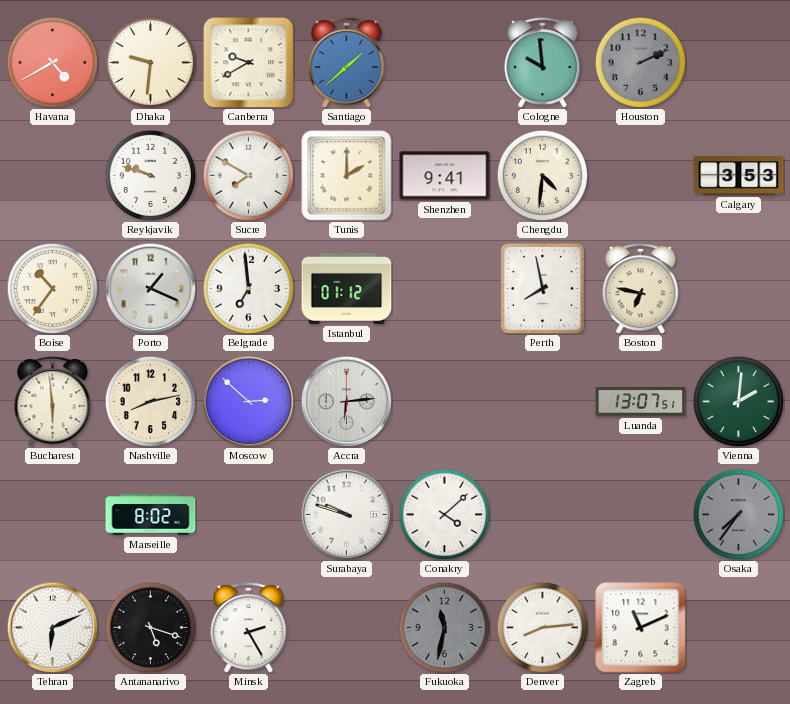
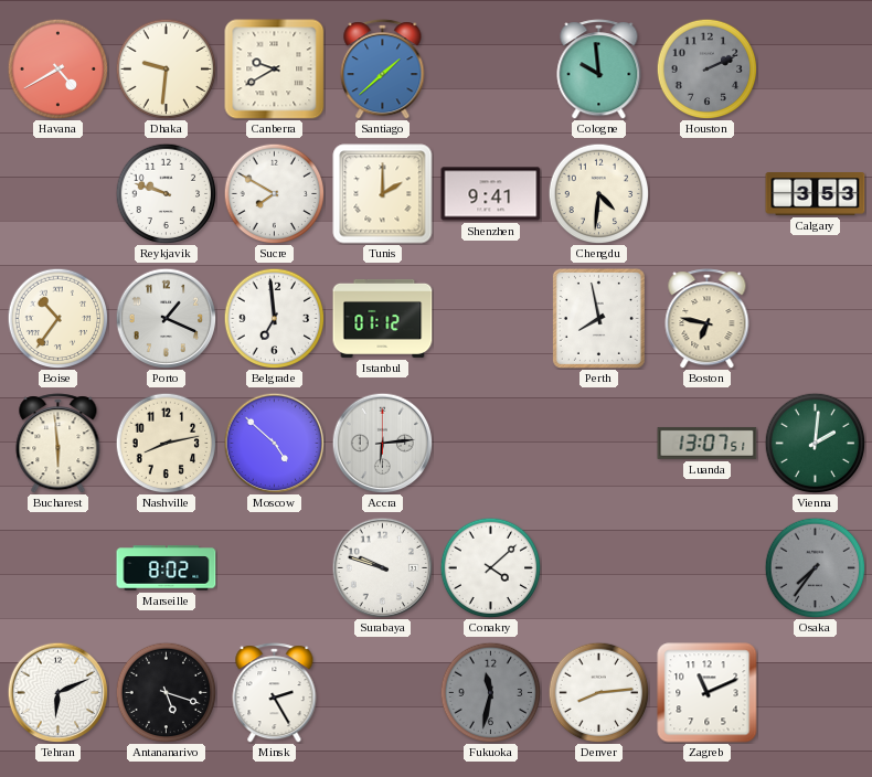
Moscow: 2:52 -> 4:52 (274, 443)
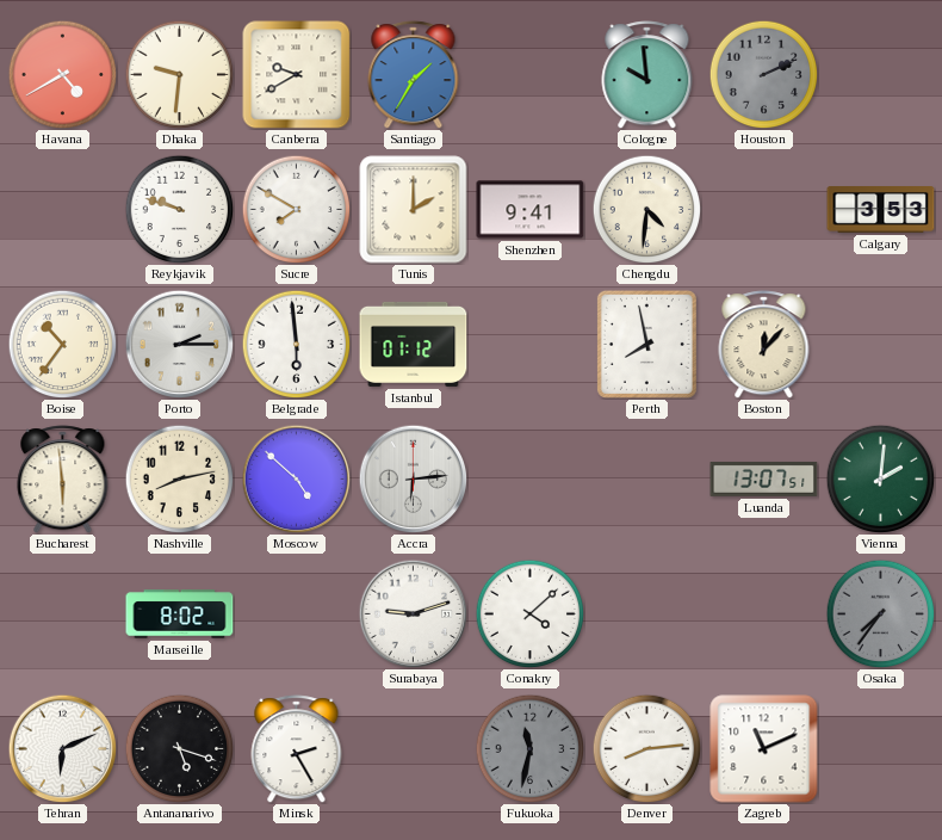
Santiago: 1:38 -> 1:35 (414, 75)
Porto: 1:19 -> 2:15 (179, 344)
Belgrade: 6:59 -> 5:59 (296, 344)
Boston: 6:47 -> 12:07 (764, 345)
Surabaya: 9:48 -> 9:12 (413, 613)
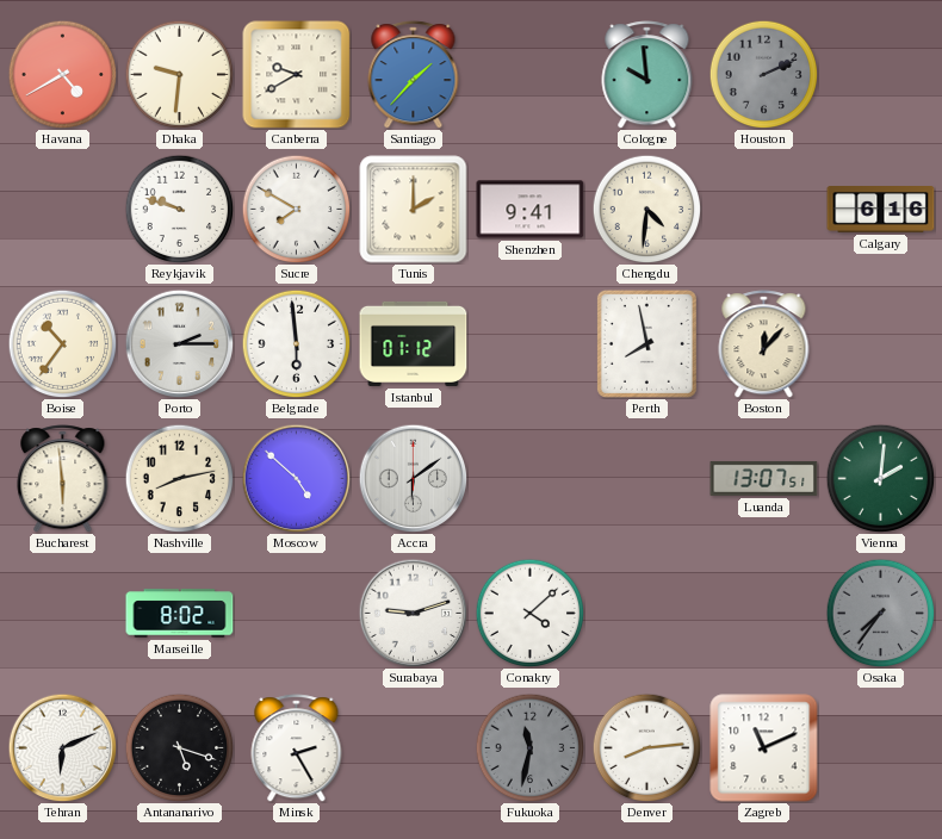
Santiago: 1:35 -> 1:37 (414, 75)
Calgary: 3:53 -> 6:16 (881, 210)
Accra: 6:14 -> 6:09 (413, 478)
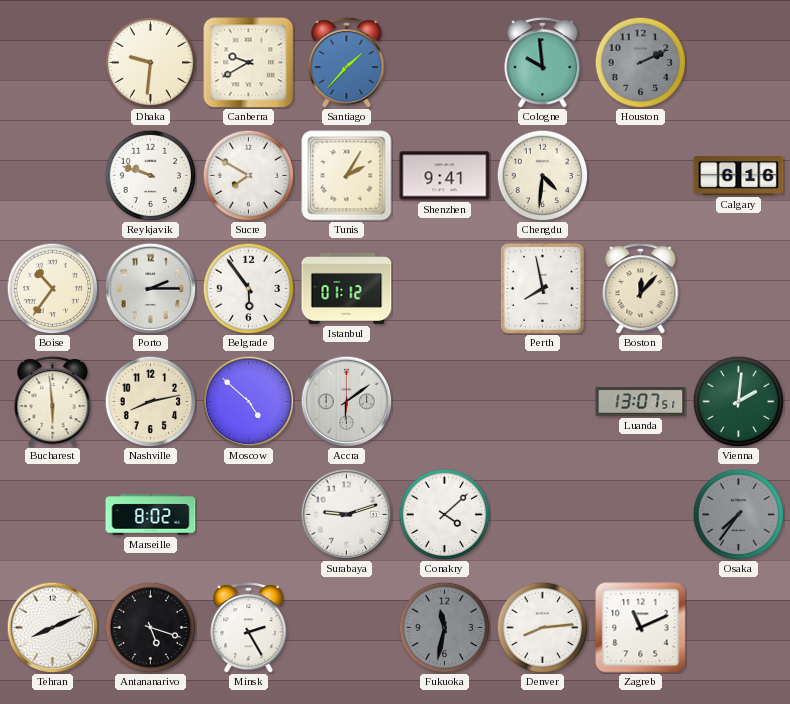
Havana: 4:40 -> none (62, 74)
Tunis: 2:00 -> 2:05 (347, 176)
Belgrade: 5:59 -> 5:54 (248, 288)
Tehran: 6:11 -> 8:11 (52, 627)
